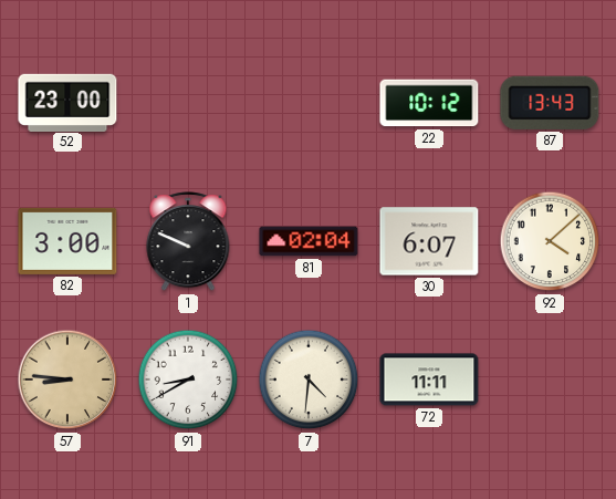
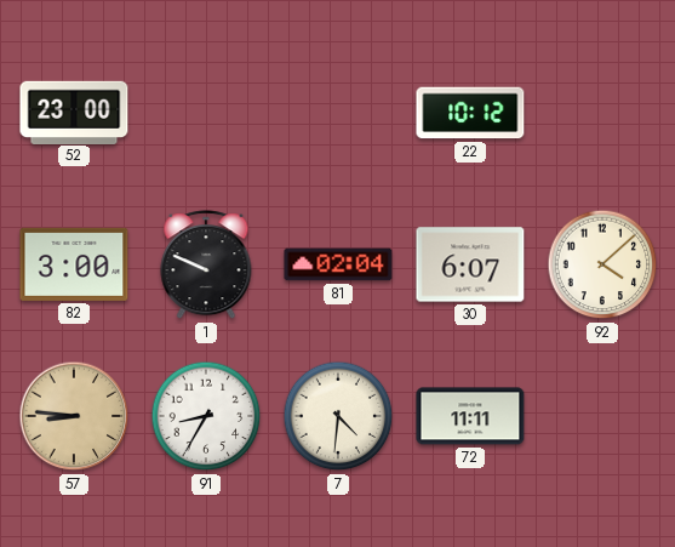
87: 13:43 -> none (550, 103)
91: 8:40 -> 8:35 (206, 416)
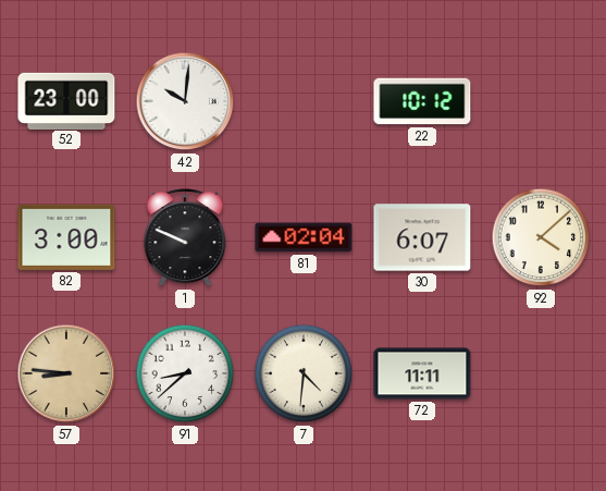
42: none -> 10:01 (185, 101)
91: 8:35 -> 8:38 (185, 373)
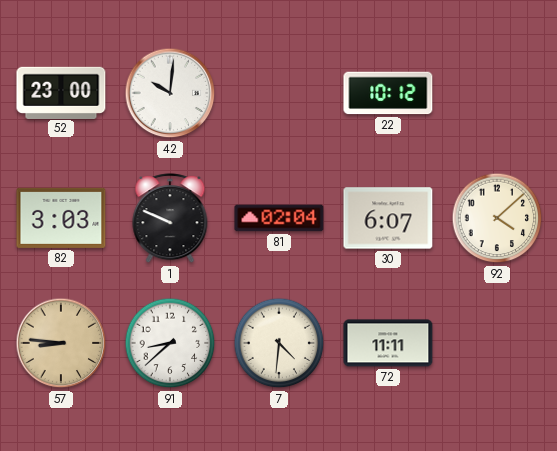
82: 3:00 -> 3:03 (61, 218)
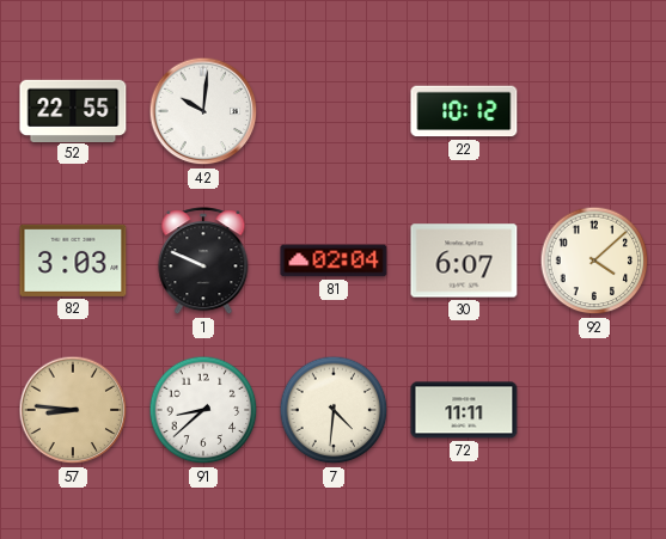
52: 23:00 -> 22:55 (73, 110)
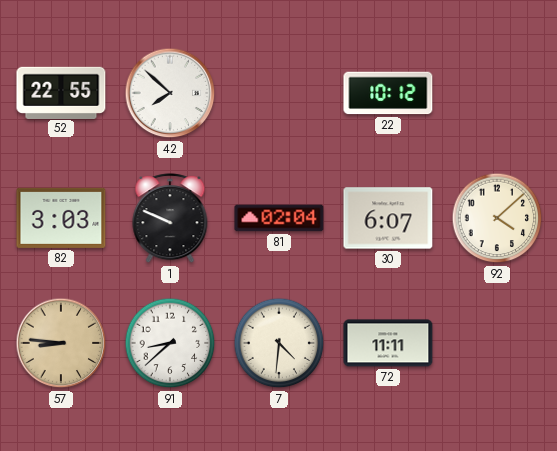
42: 10:01 -> 7:52 (170, 93)
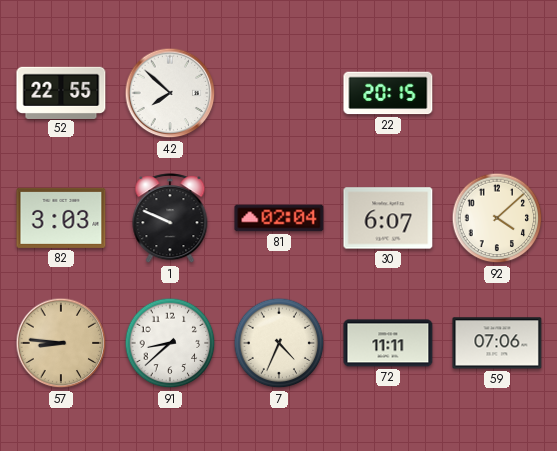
22: 10:12 -> 20:15 (388, 93)
7: 4:31 -> 4:34 (279, 343)
59: none -> 07:06 (497, 343)
